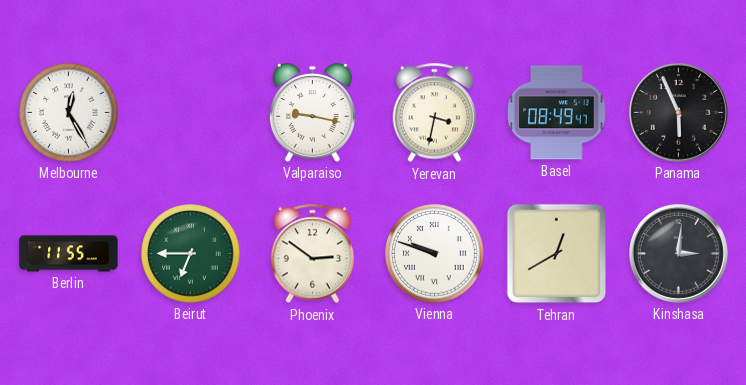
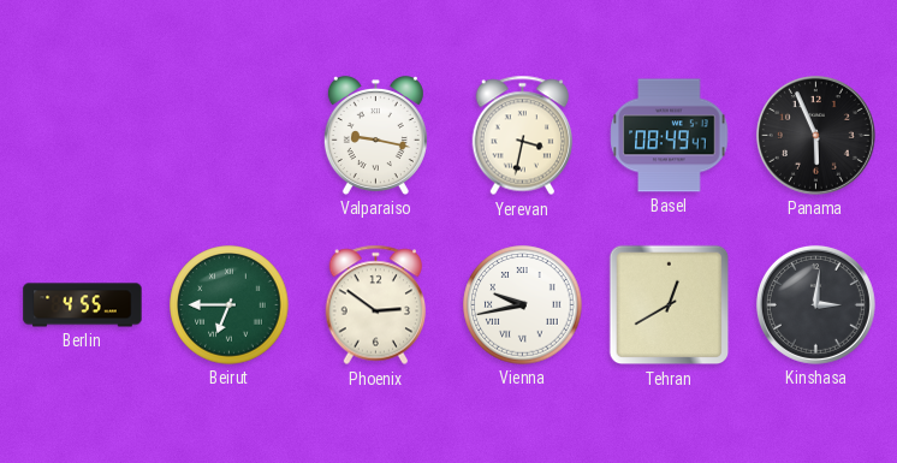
Melbourne: 12:25 -> none (69, 113)
Berlin: 11:55 -> 4:55 (83, 305)
Vienna: 9:48 -> 9:43 (523, 305)
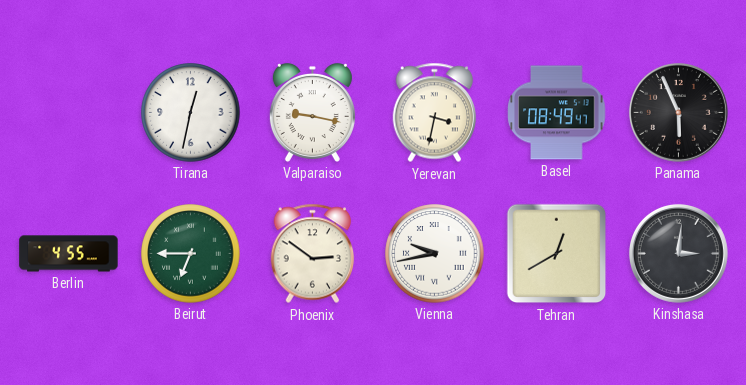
Tirana: none -> 12:32 (191, 113)
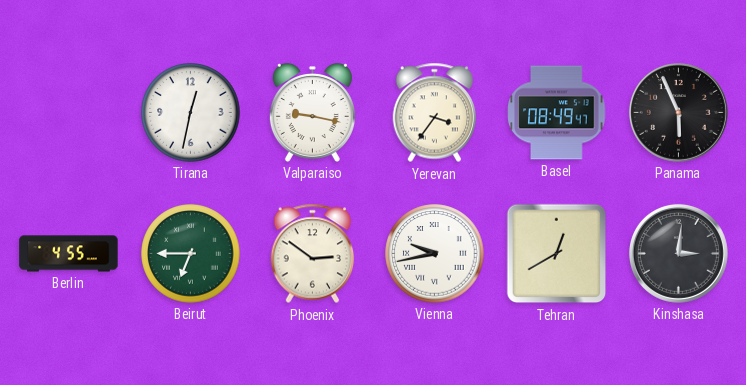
Yerevan: 3:32 -> 3:36 (435, 113)
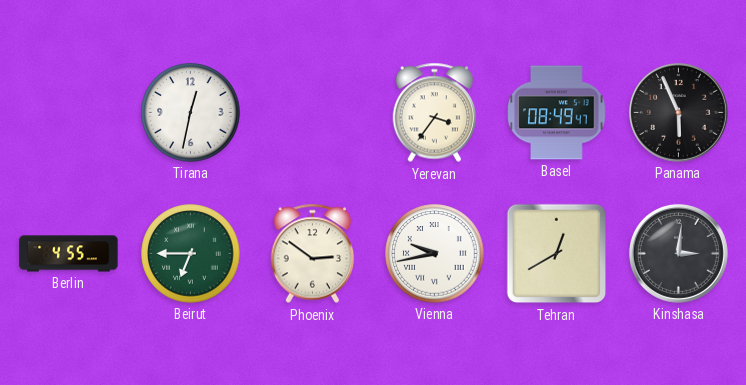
Valparaiso: 9:17 -> none (312, 112)
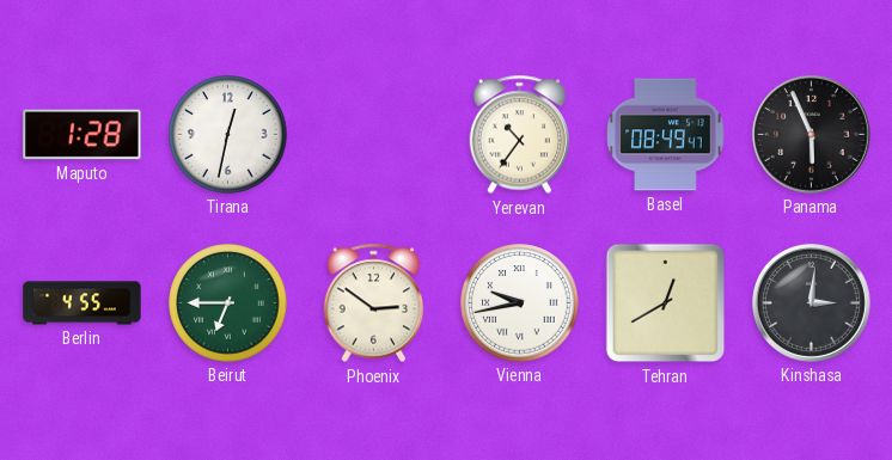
Maputo: none -> 1:28 (83, 135)
Yerevan: 3:36 -> 10:36 (520, 135)
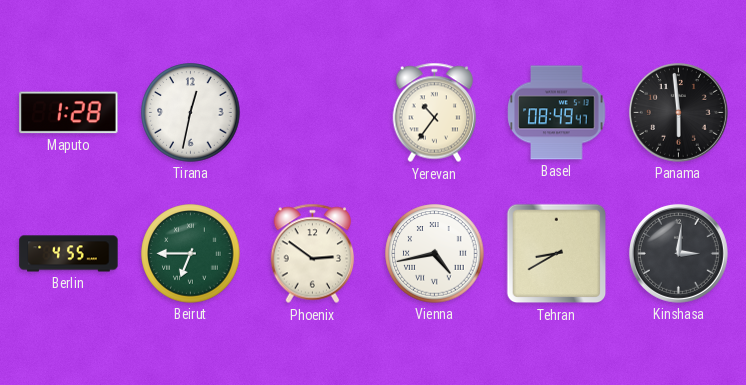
Panama: 5:56 -> 5:59 (678, 112)
Vienna: 9:43 -> 4:43 (435, 254)
Tehran: 12:40 -> 8:40 (557, 254)
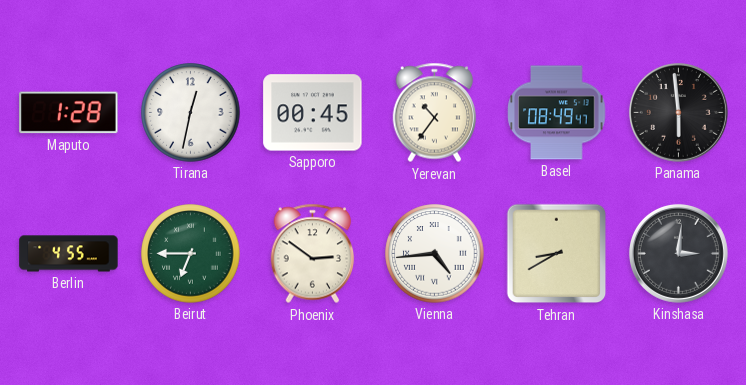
Sapporo: none -> 00:45 (313, 113)
Vienna: 4:43 -> 4:44 (435, 254)
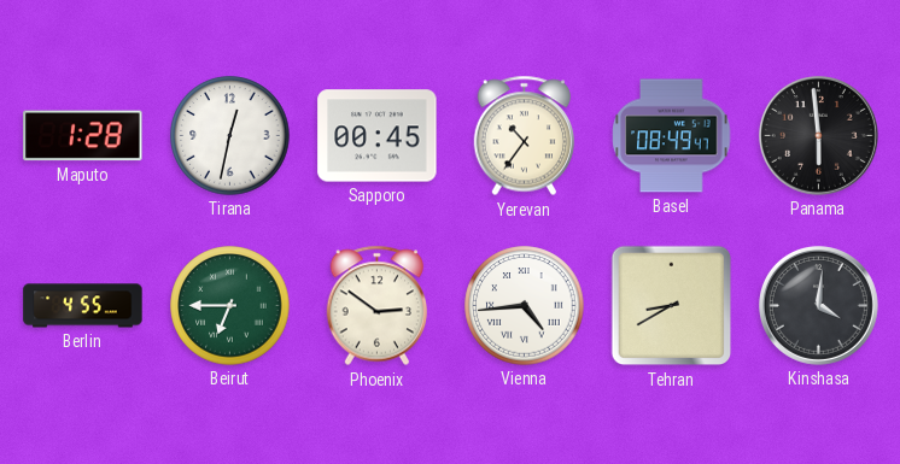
Kinshasa: 3:01 -> 4:01 (818, 305)
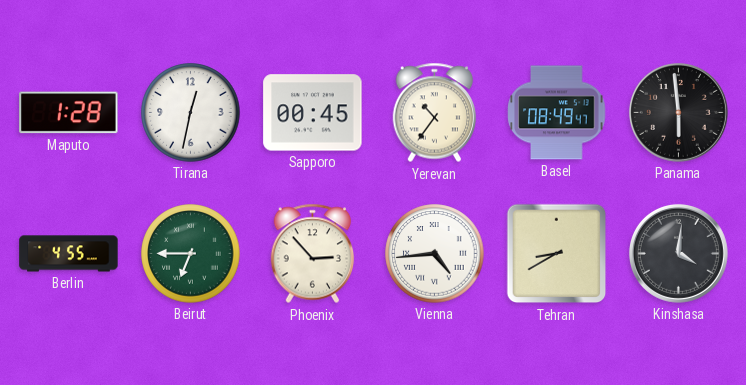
Phoenix: 2:51 -> 2:53 (313, 254)
